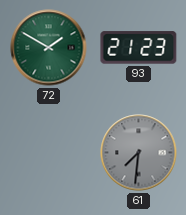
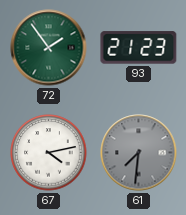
72: 1:50 -> 1:54 (49, 48)
67: none -> 4:13 (49, 153)
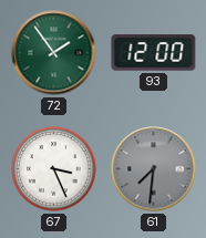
93: 21:23 -> 12:00 (154, 53)
67: 4:13 -> 3:26 (54, 169)
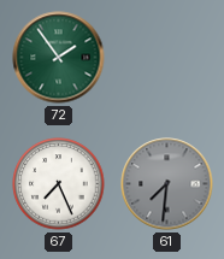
93: 12:00 -> none (154, 53)
67: 3:26 -> 7:26 (59, 184)
